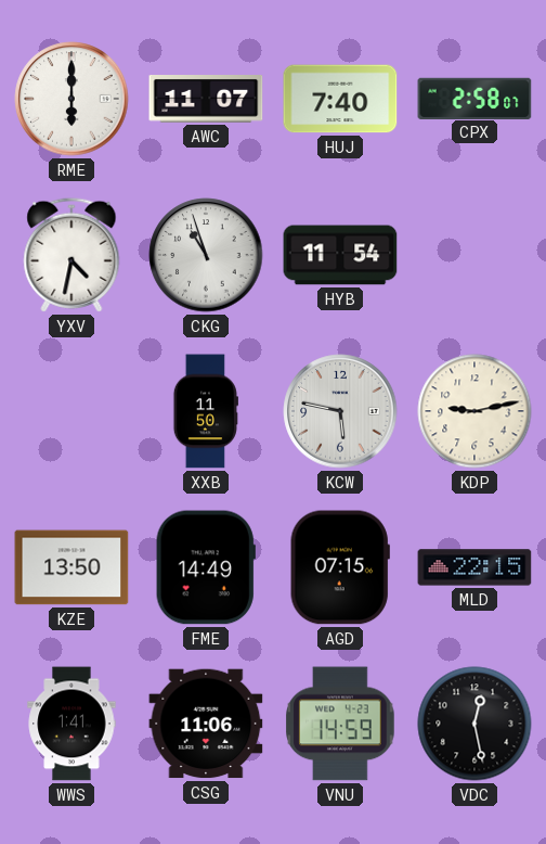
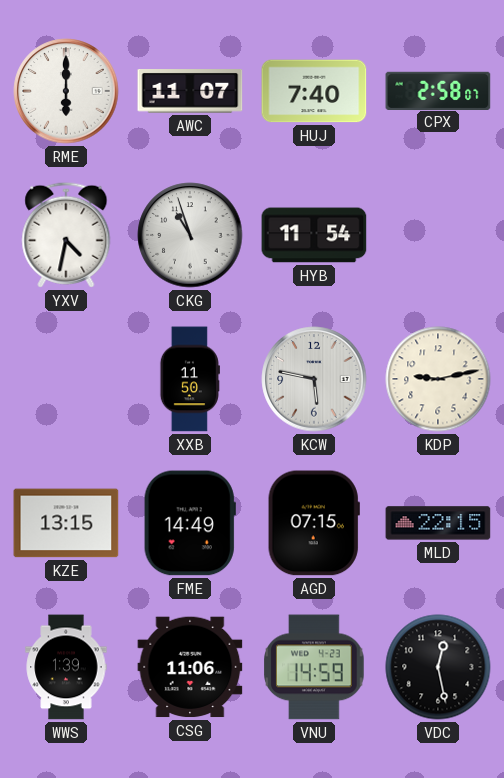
KZE: 13:50 -> 13:15 (66, 523)
WWS: 1:41 -> 1:39 (66, 667)
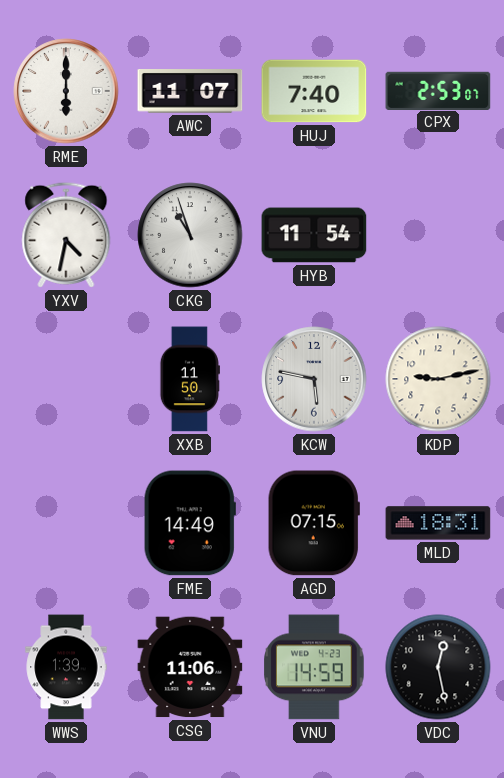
CPX: 2:58 -> 2:53 (438, 90)
KZE: 13:15 -> none (66, 523)
MLD: 22:15 -> 18:31 (438, 523)
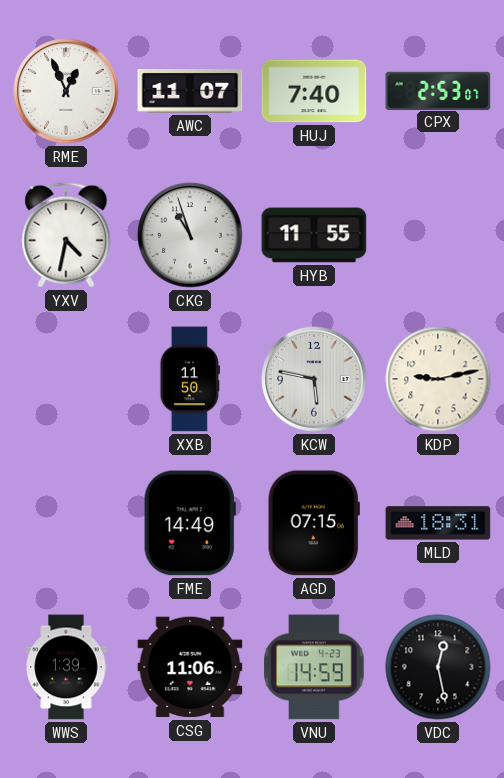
RME: 6:00 -> 12:56 (66, 91)
HYB: 11:54 -> 11:55 (314, 235)
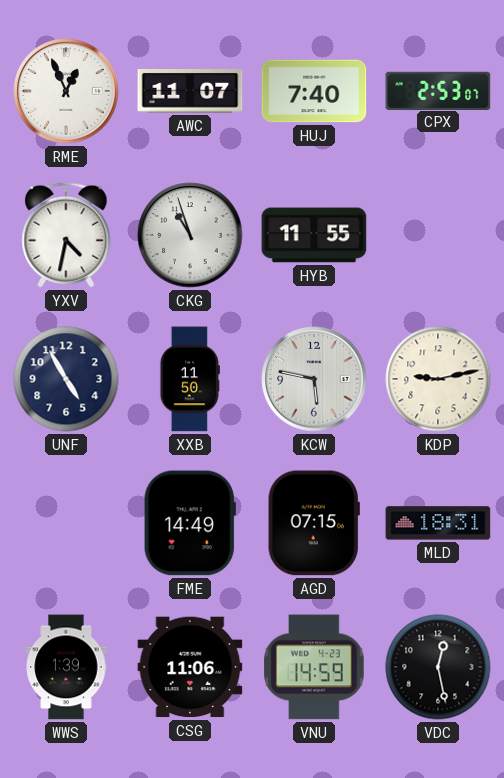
UNF: none -> 4:55 (66, 379)
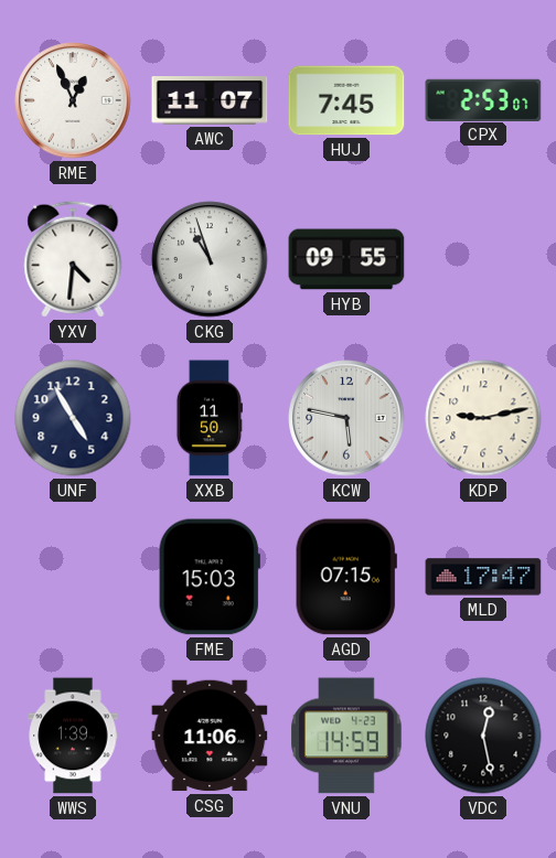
HUJ: 7:40 -> 7:45 (346, 100)
YXV: 4:32 -> 4:31 (73, 259)
HYB: 11:55 -> 09:55 (346, 259)
FME: 14:49 -> 15:03 (210, 577)
MLD: 18:31 -> 17:47 (483, 577)
